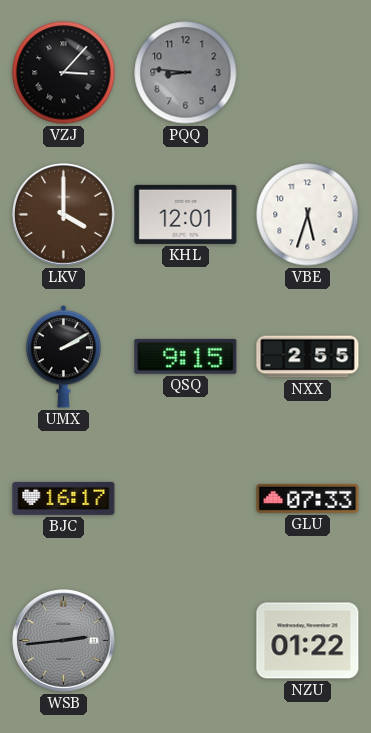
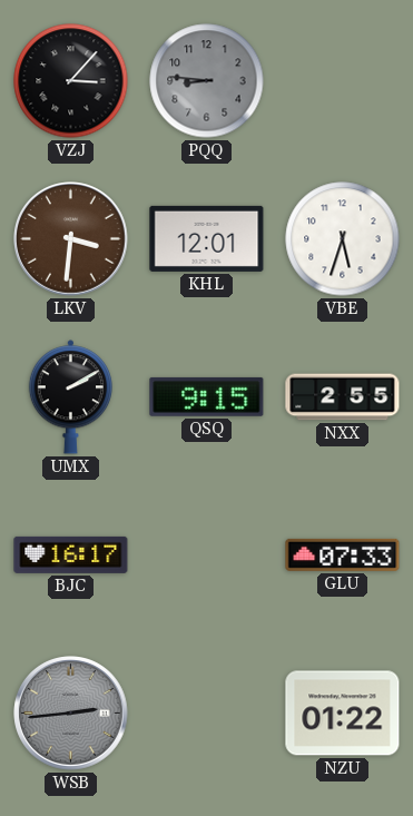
LKV: 4:00 -> 3:31 (71, 239)
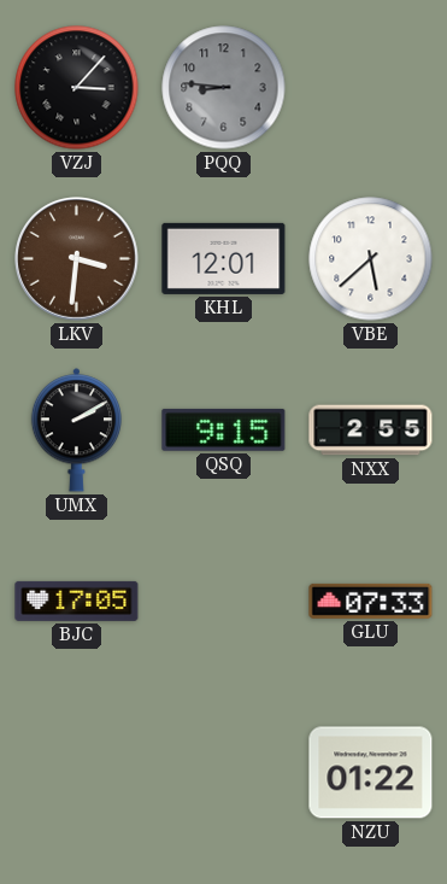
VBE: 5:33 -> 5:38 (371, 259)
BJC: 16:17 -> 17:05 (77, 601)
WSB: 2:44 -> none (71, 714)
